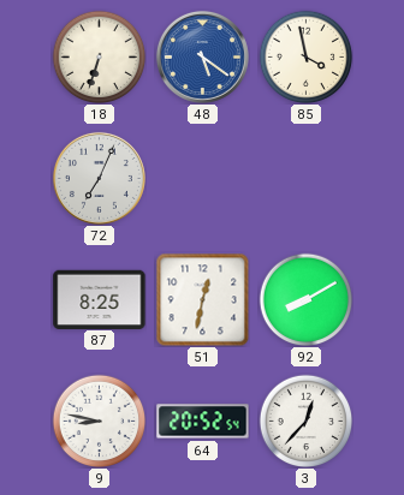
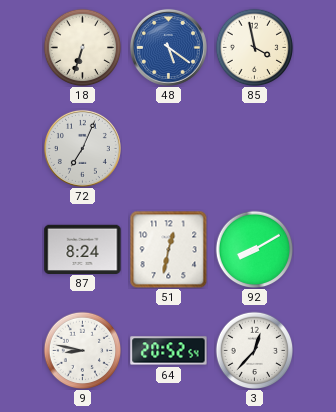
87: 8:25 -> 8:24 (83, 249)
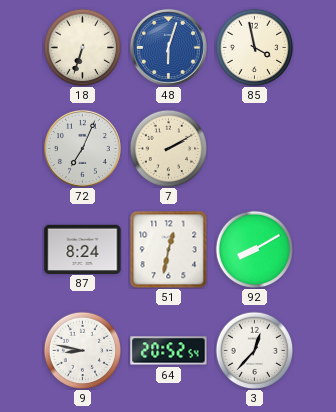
48: 5:21 -> 6:03 (168, 47)
7: none -> 2:10 (168, 148)
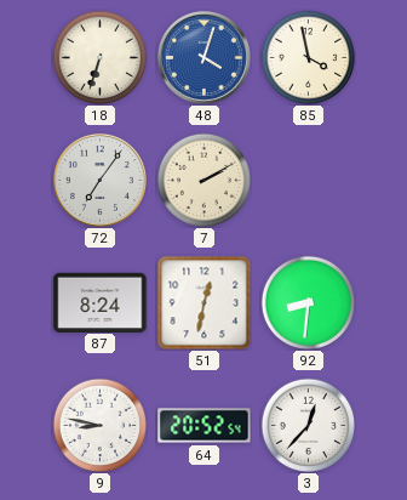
48: 6:03 -> 4:03 (203, 57)
72: 7:04 -> 7:06 (99, 180)
92: 8:10 -> 8:31 (308, 302)
